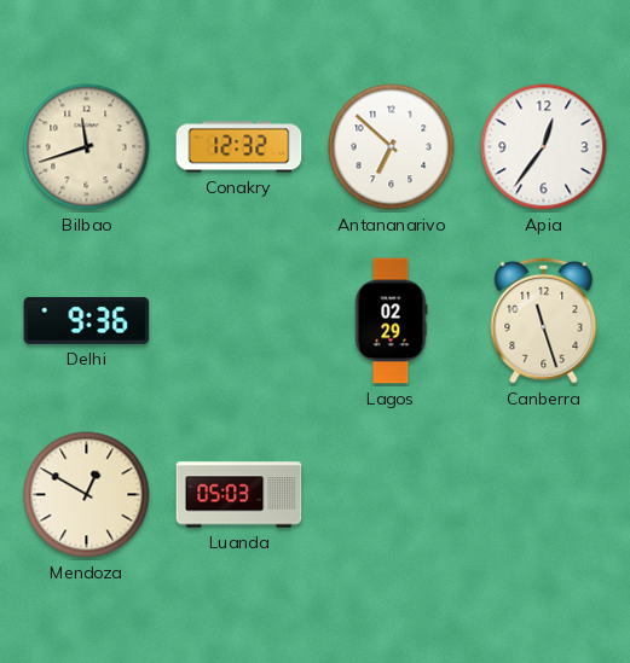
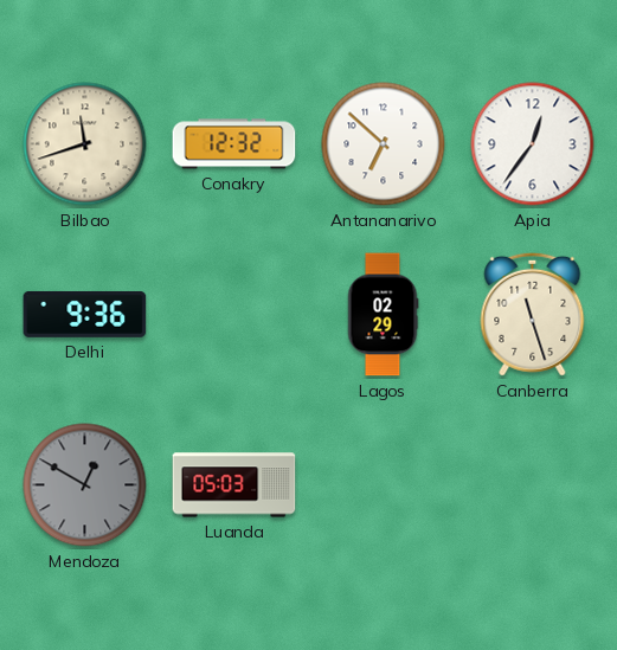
Mendoza dial: cream -> grey (85, 485)
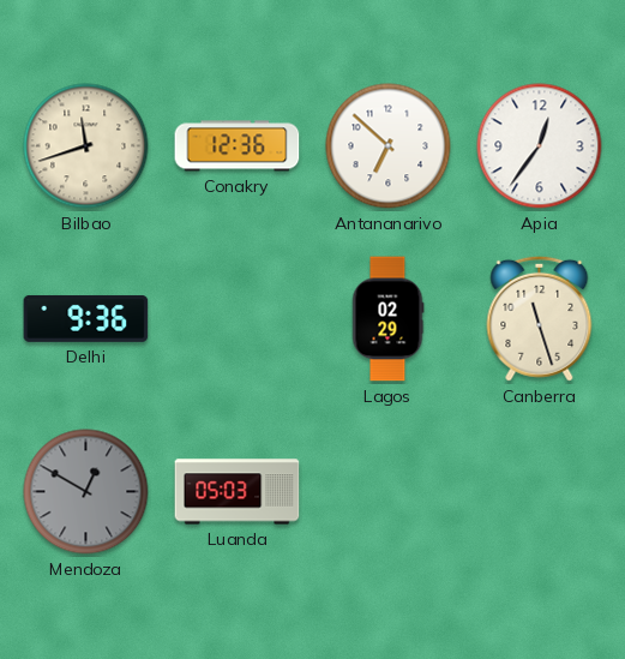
Conakry: 12:32 -> 12:36 (238, 146)
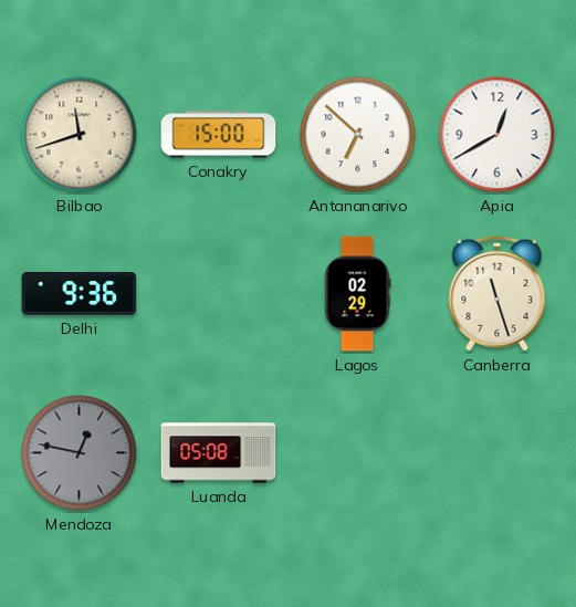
Conakry: 12:36 -> 15:00 (219, 135)
Apia: 12:36 -> 12:40 (498, 135)
Mendoza: 12:50 -> 12:47 (80, 453)
Luanda: 05:03 -> 05:08 (219, 453)
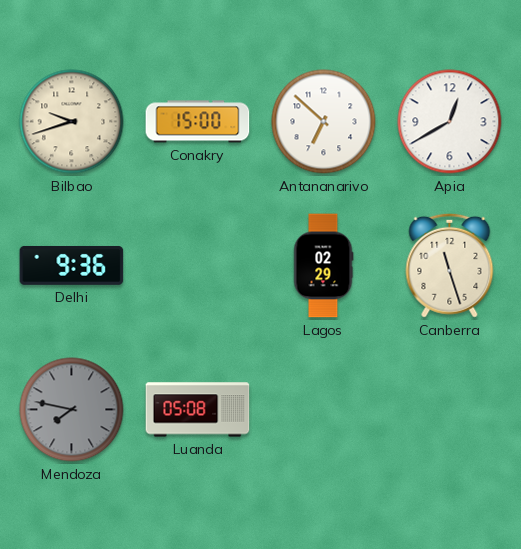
Bilbao: 11:42 -> 9:42 (72, 122)
Mendoza: 12:47 -> 7:47 (72, 410)
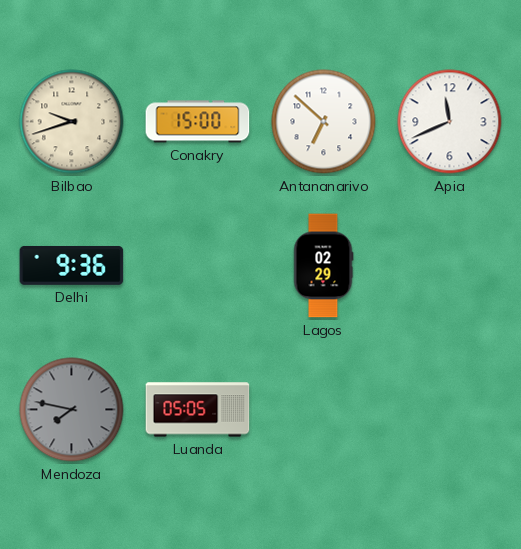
Apia: 12:40 -> 11:41 (450, 122)
Canberra: 11:27 -> none (450, 265)
Luanda: 05:08 -> 05:05 (198, 410)
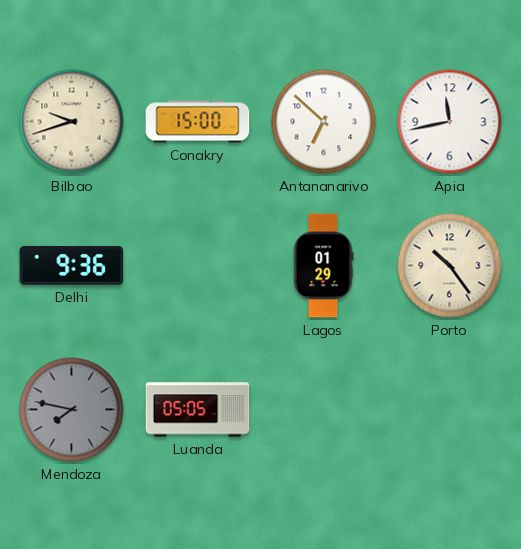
Apia: 11:41 -> 11:43 (450, 122)
Lagos: 02:29 -> 01:29 (323, 266)
Porto: none -> 10:24 (450, 266)
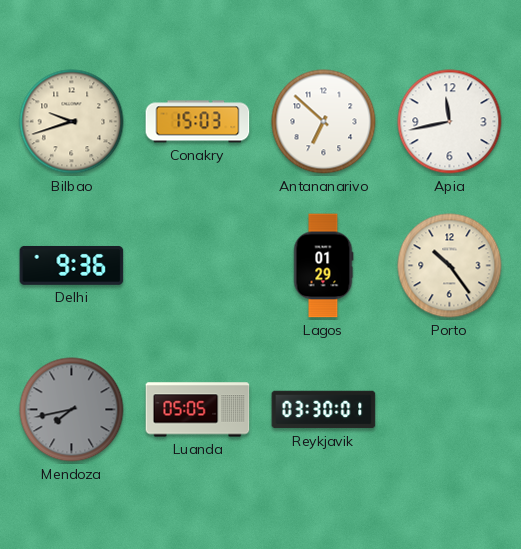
Conakry: 15:00 -> 15:03 (198, 122)
Mendoza: 7:47 -> 7:43 (72, 410)
Reykjavik: none -> 03:30 (324, 410)
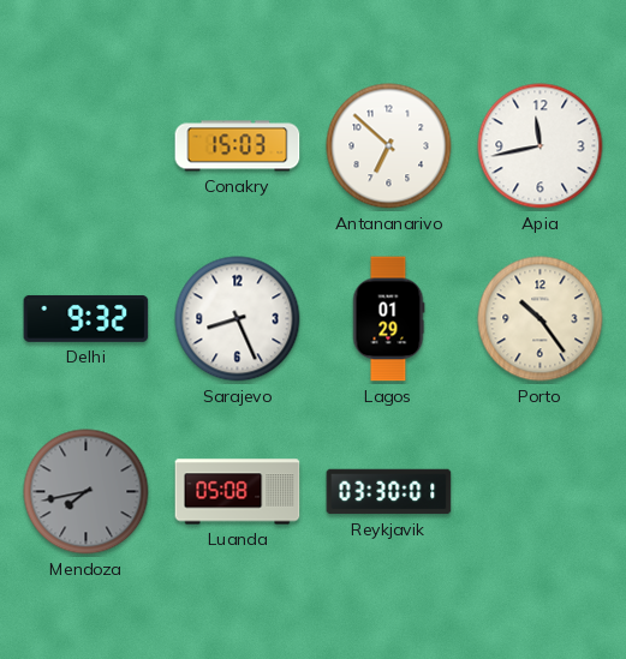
Bilbao: 9:42 -> none (72, 122)
Delhi: 9:36 -> 9:32 (87, 318)
Sarajevo: none -> 8:26 (238, 319)
Luanda: 05:05 -> 05:08 (238, 492)
